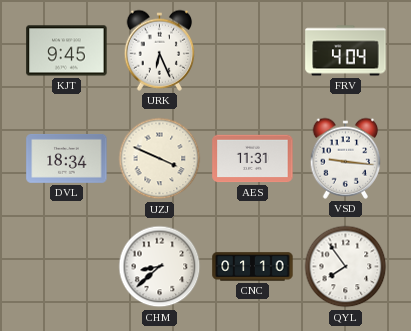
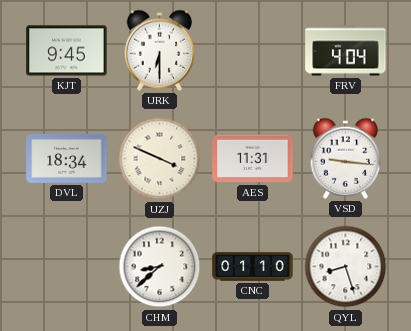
URK: 6:26 -> 6:30 (160, 50)
QYL: 7:54 -> 8:27 (346, 267)
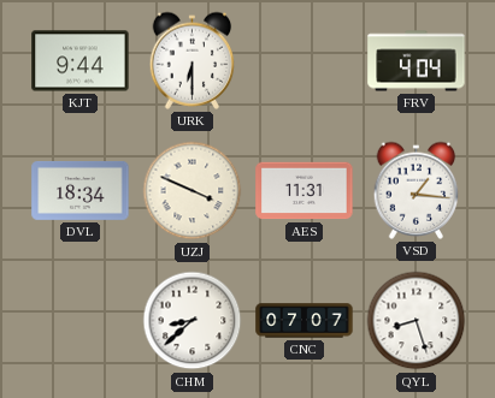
KJT: 9:45 -> 9:44 (81, 61)
VSD: 9:16 -> 1:16 (417, 190)
CNC: 01:10 -> 07:07 (305, 321)
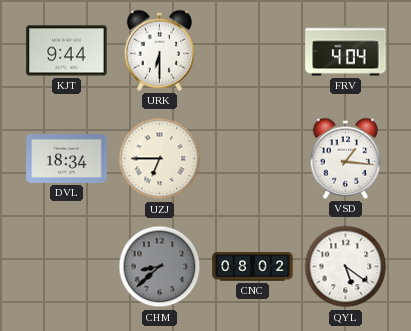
UZJ: 3:49 -> 6:45 (160, 159)
AES: 11:31 -> none (305, 191)
CHM dial: white -> grey (160, 267)
CNC: 07:07 -> 08:02 (253, 267)
QYL: 8:27 -> 5:21 (346, 267)
